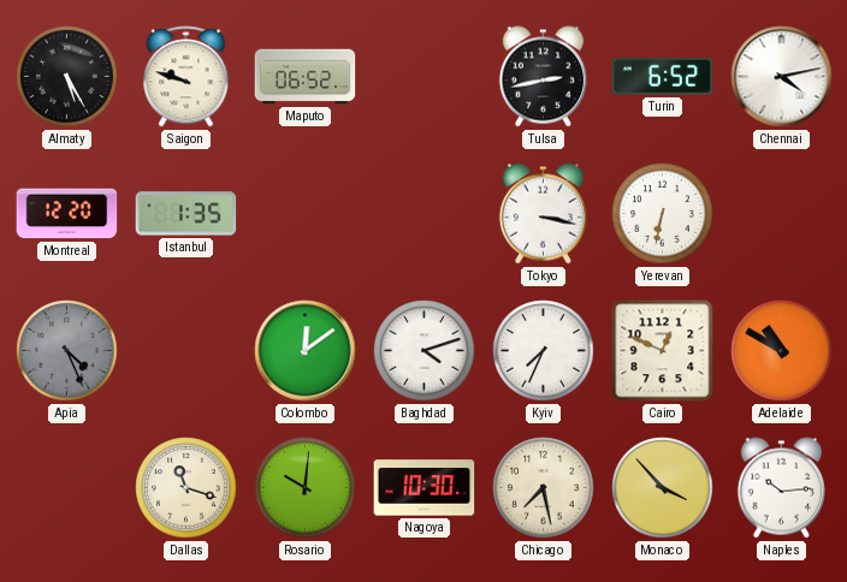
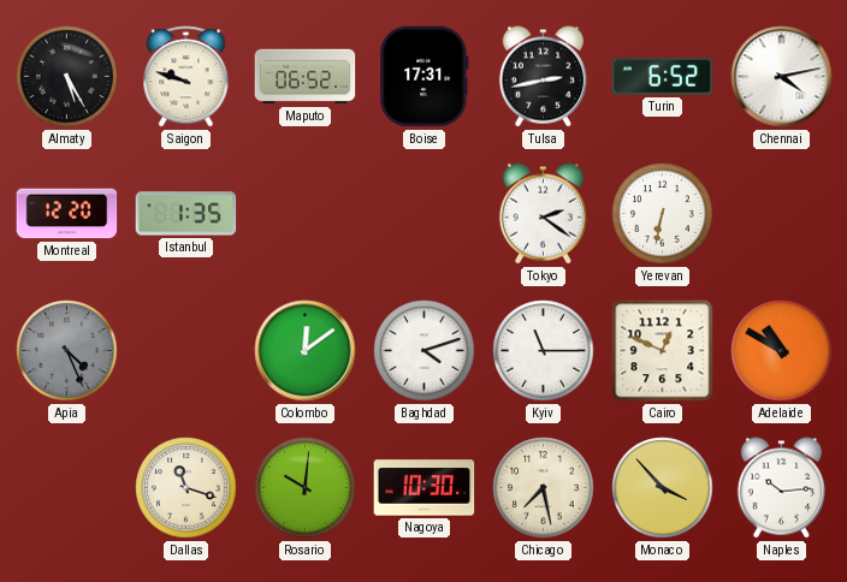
Boise: none -> 17:31 (425, 77)
Tokyo: 3:17 -> 2:21 (543, 214)
Kyiv: 7:34 -> 11:15 (544, 351)
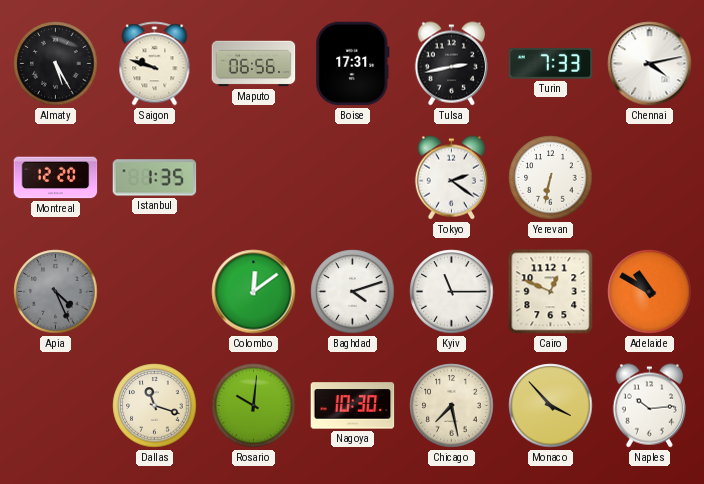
Maputo: 06:52 -> 06:56 (254, 64)
Turin: 6:52 -> 7:33 (551, 64)
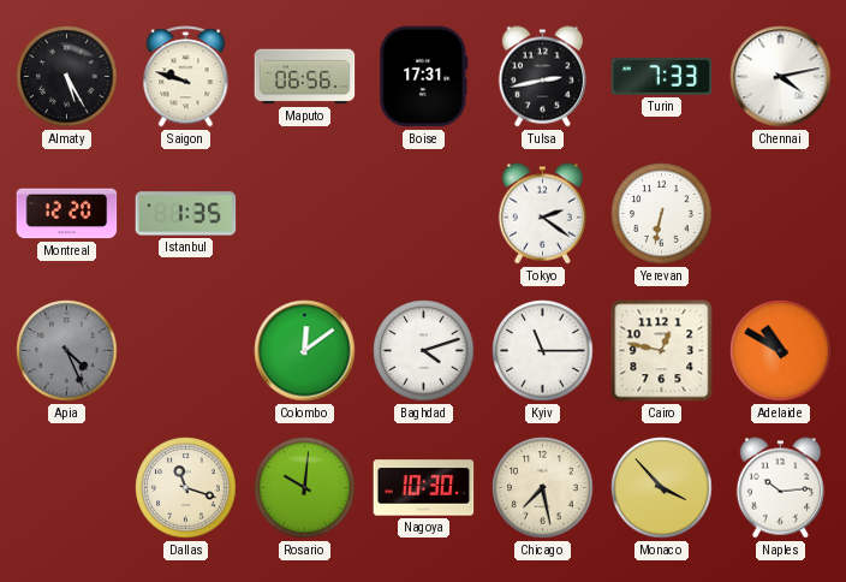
Cairo: 12:49 -> 12:47 (662, 351)
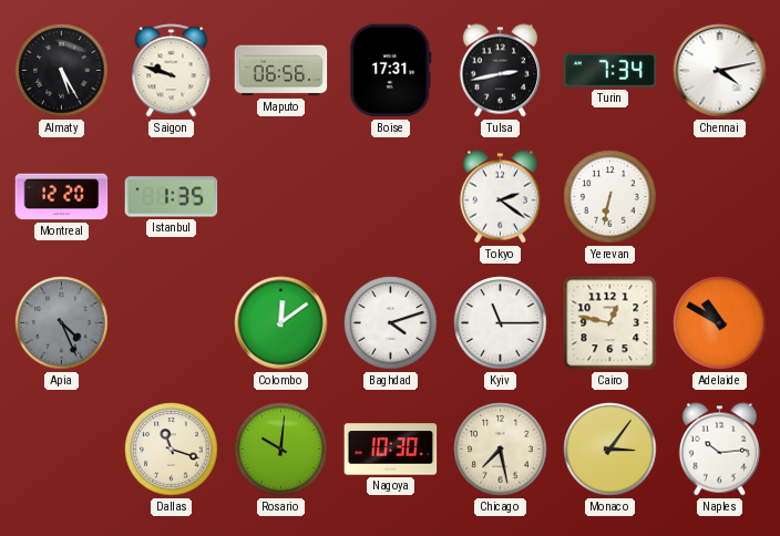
Turin: 7:33 -> 7:34 (610, 71)
Monaco: 3:53 -> 3:06 (610, 450)
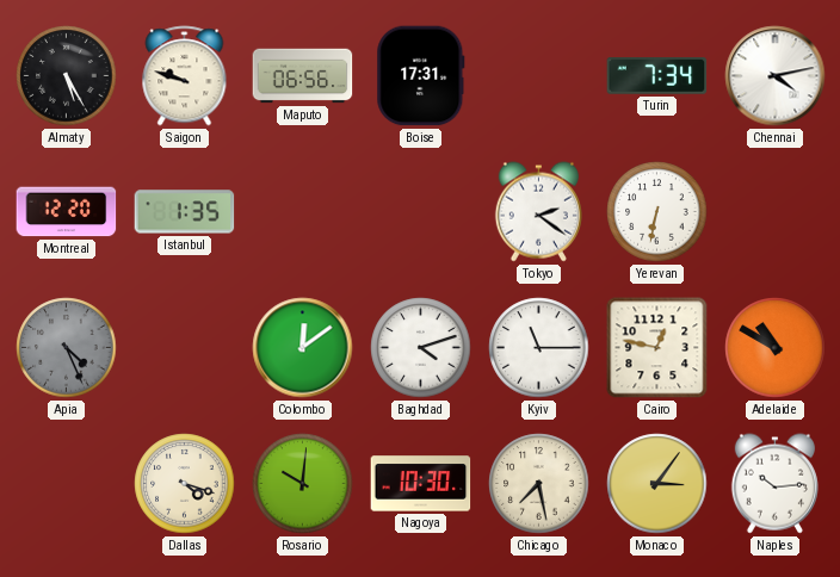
Tulsa: 2:43 -> none (500, 71)
Dallas: 11:18 -> 4:18 (185, 484)
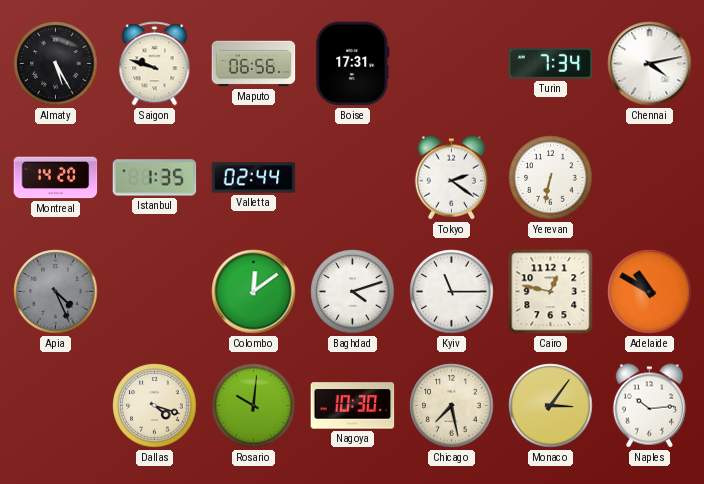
Montreal: 12:20 -> 14:20 (56, 178)
Valletta: none -> 02:44 (254, 178)
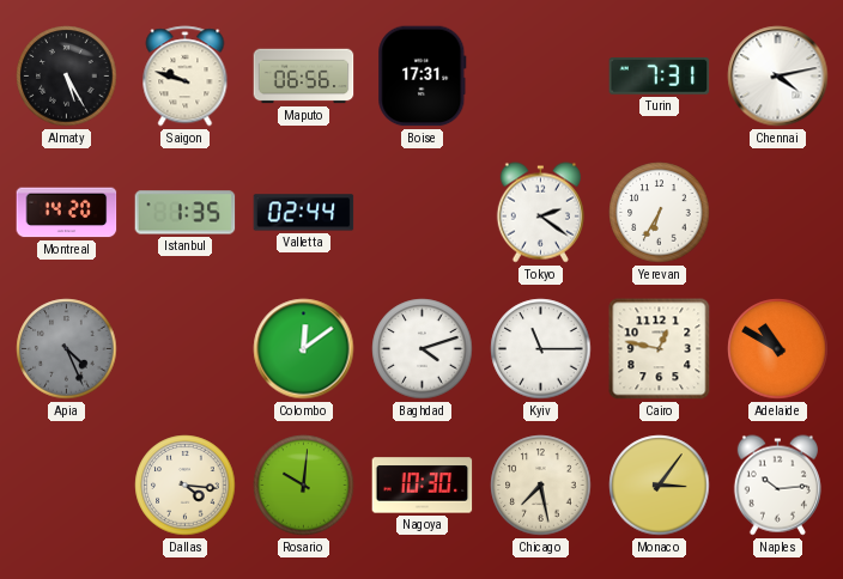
Turin: 7:34 -> 7:31 (660, 77)
Yerevan: 6:32 -> 6:35 (660, 213)
Dallas: 4:18 -> 4:16 (186, 486)
